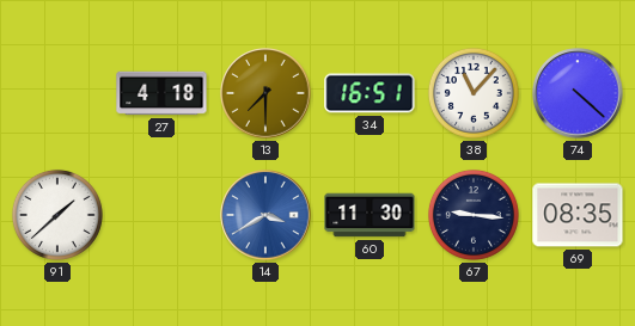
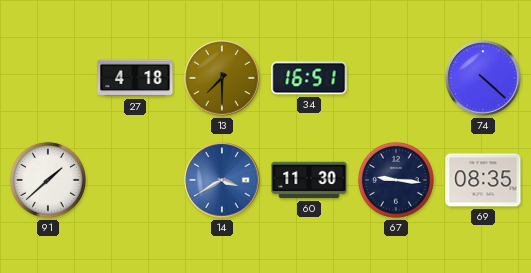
38: 11:07 -> none (474, 93)
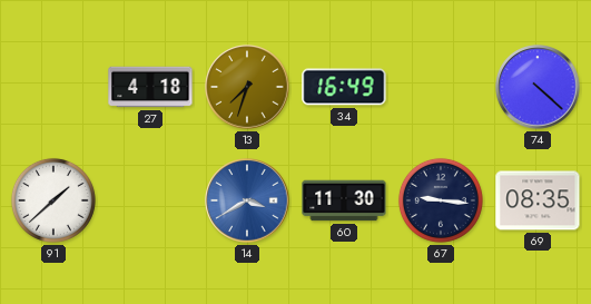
13: 7:30 -> 7:33 (247, 87)
34: 16:51 -> 16:49 (344, 87)
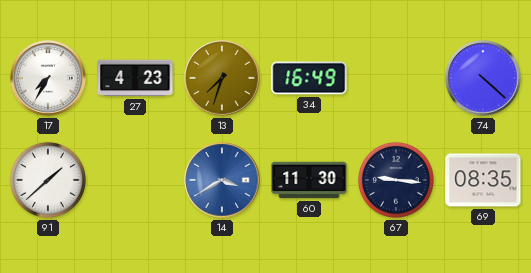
17: none -> 7:35 (48, 78)
27: 4:18 -> 4:23 (135, 78)
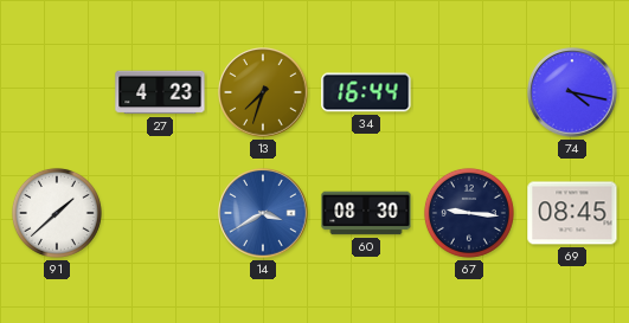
17: 7:35 -> none (48, 78)
34: 16:49 -> 16:44 (366, 92)
74: 4:22 -> 4:17 (572, 92)
60: 11:30 -> 08:30 (366, 213)
69: 08:35 -> 08:45 (572, 213)
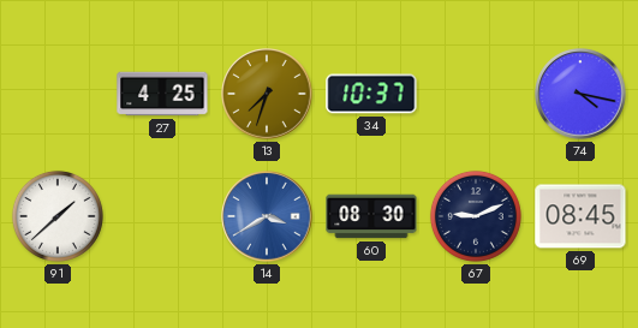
27: 4:23 -> 4:25 (162, 94)
34: 16:44 -> 10:37 (371, 94)
67: 9:16 -> 9:11 (476, 216)
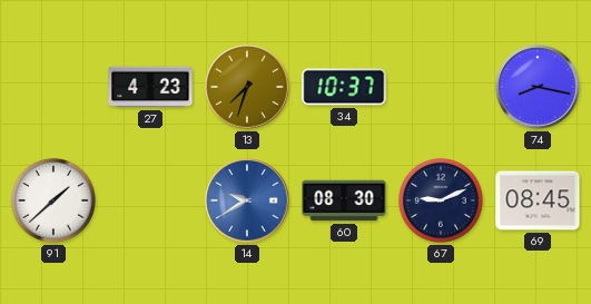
27: 4:25 -> 4:23 (150, 87)
74: 4:17 -> 8:17 (538, 87)
14: 3:40 -> 9:40 (247, 200)
